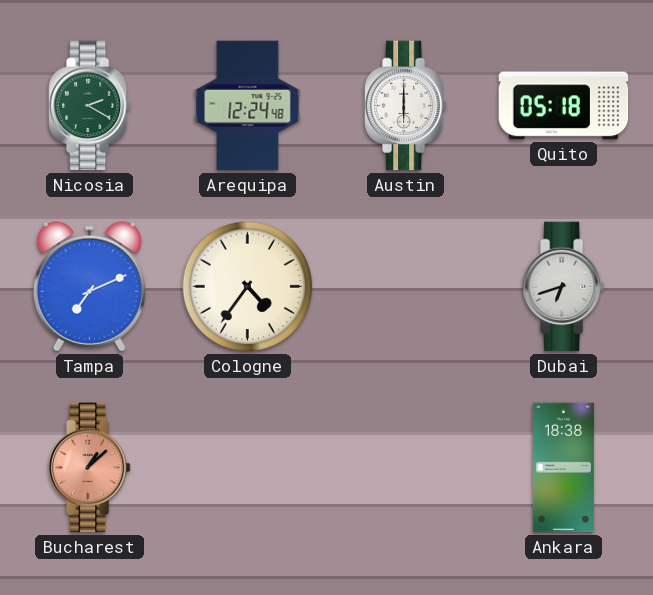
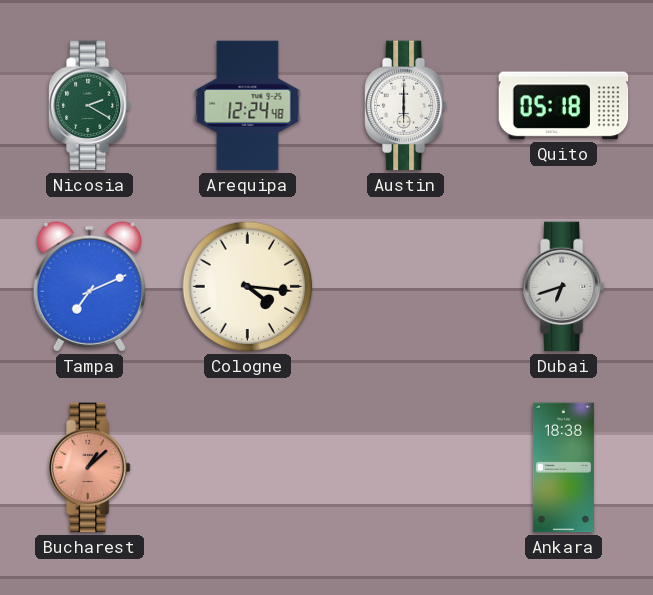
Cologne: 4:36 -> 4:16 (248, 287)
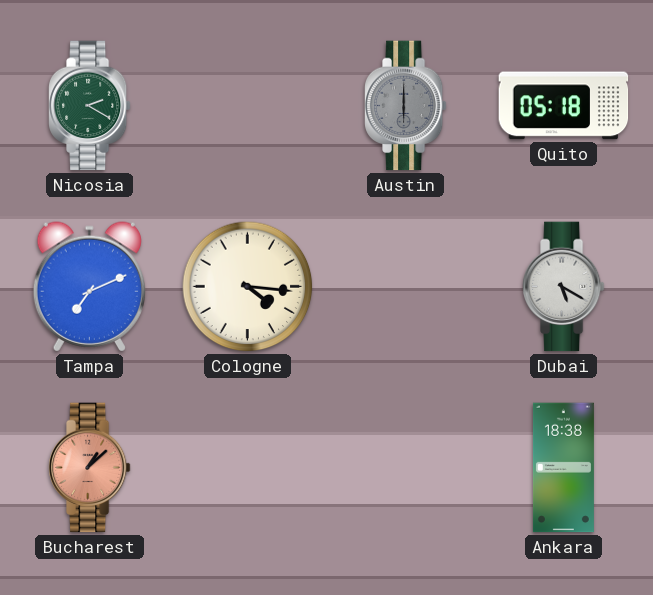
Arequipa: 12:24 -> none (248, 106)
Austin dial: white -> grey (405, 106)
Dubai: 6:42 -> 5:20 (563, 287)
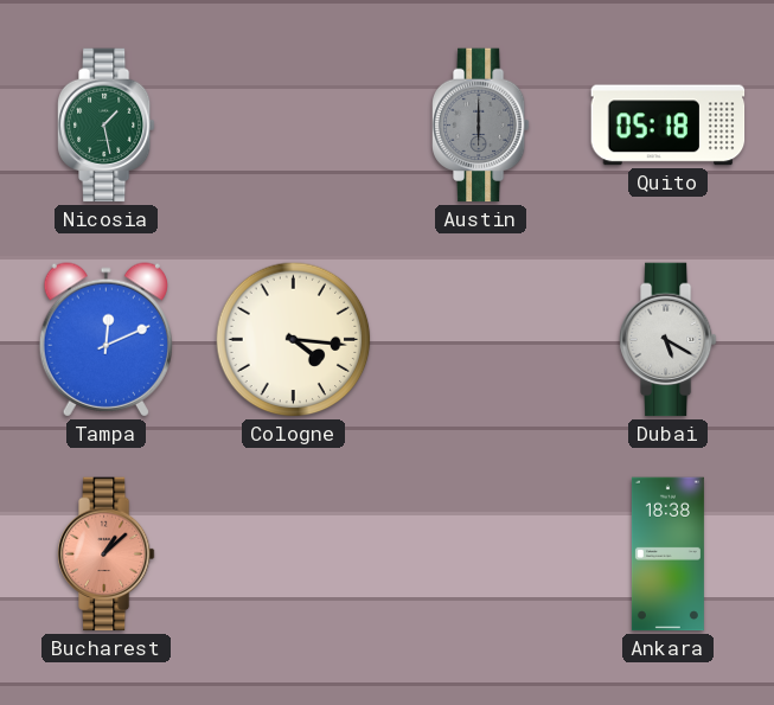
Nicosia: 2:20 -> 1:28 (105, 126)
Tampa: 7:11 -> 12:11 (105, 340)
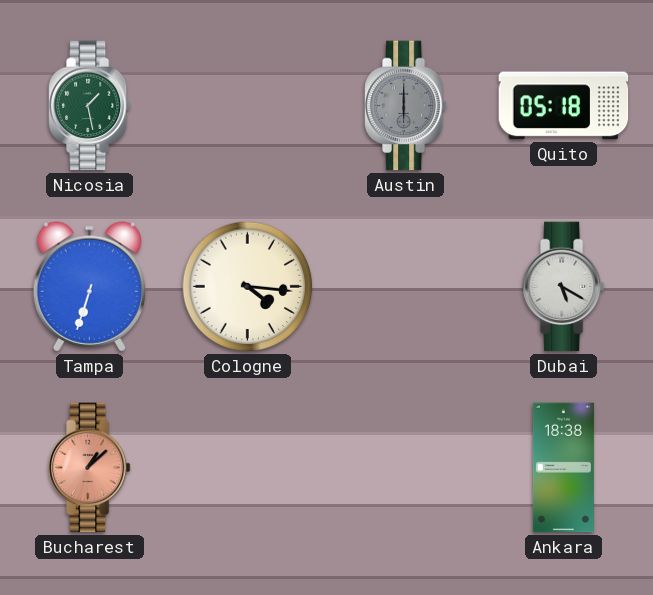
Tampa: 12:11 -> 6:33 (89, 287)
